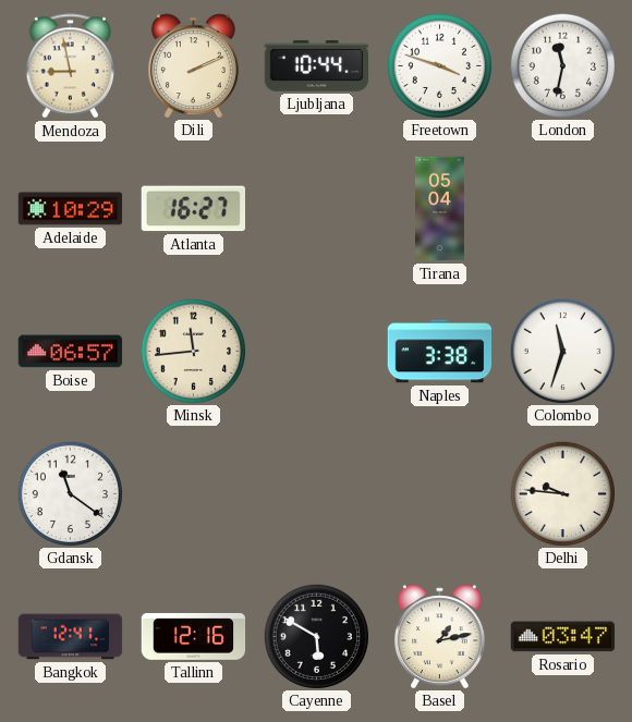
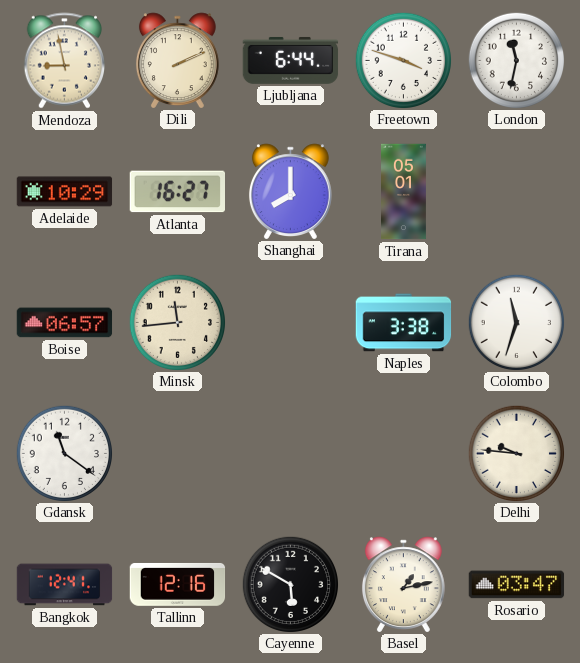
Ljubljana: 10:44 -> 6:44 (291, 60)
Shanghai: none -> 8:00 (290, 191)
Tirana: 05:04 -> 05:01 (404, 192)
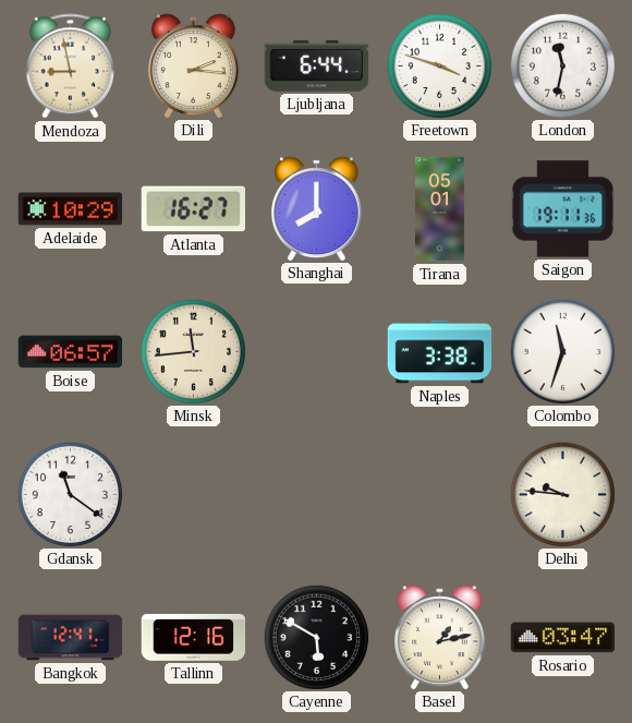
Dili: 2:11 -> 2:16 (193, 65)
Saigon: none -> 19:11 (563, 209)
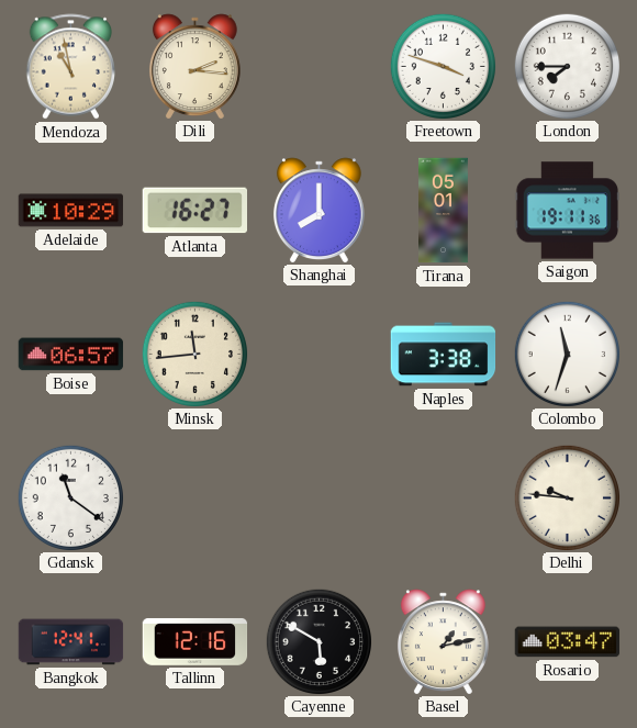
Mendoza: 8:58 -> 10:58 (70, 67)
Ljubljana: 6:44 -> none (317, 65)
London: 11:32 -> 7:45 (567, 66)
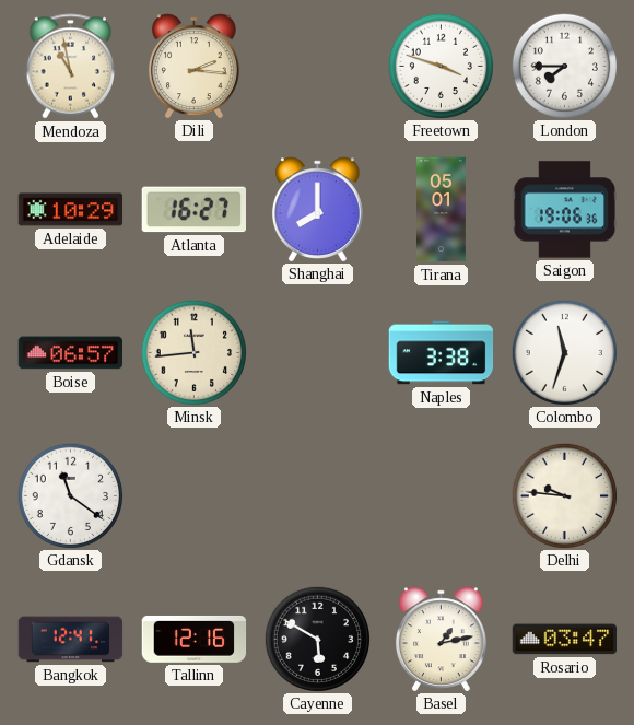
Saigon: 19:11 -> 19:06 (565, 210)
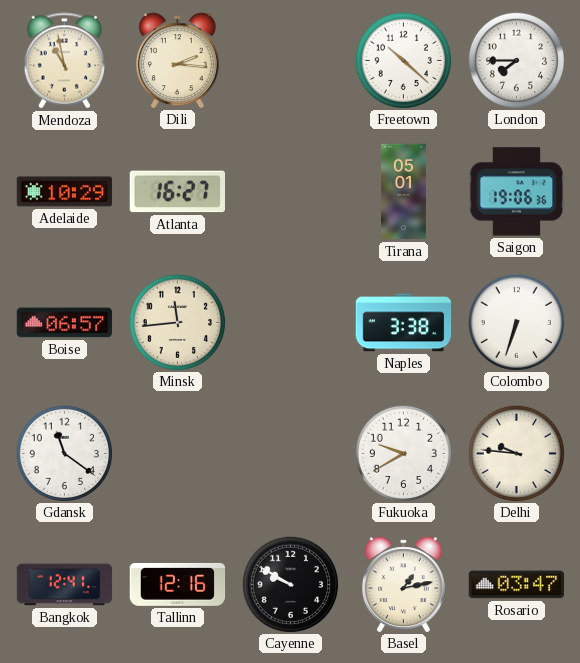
Freetown: 3:48 -> 10:22 (403, 60)
Shanghai: 8:00 -> none (317, 209)
Colombo: 11:33 -> 6:33 (516, 322)
Fukuoka: none -> 9:40 (403, 453)
Cayenne: 5:50 -> 9:50 (290, 584)
